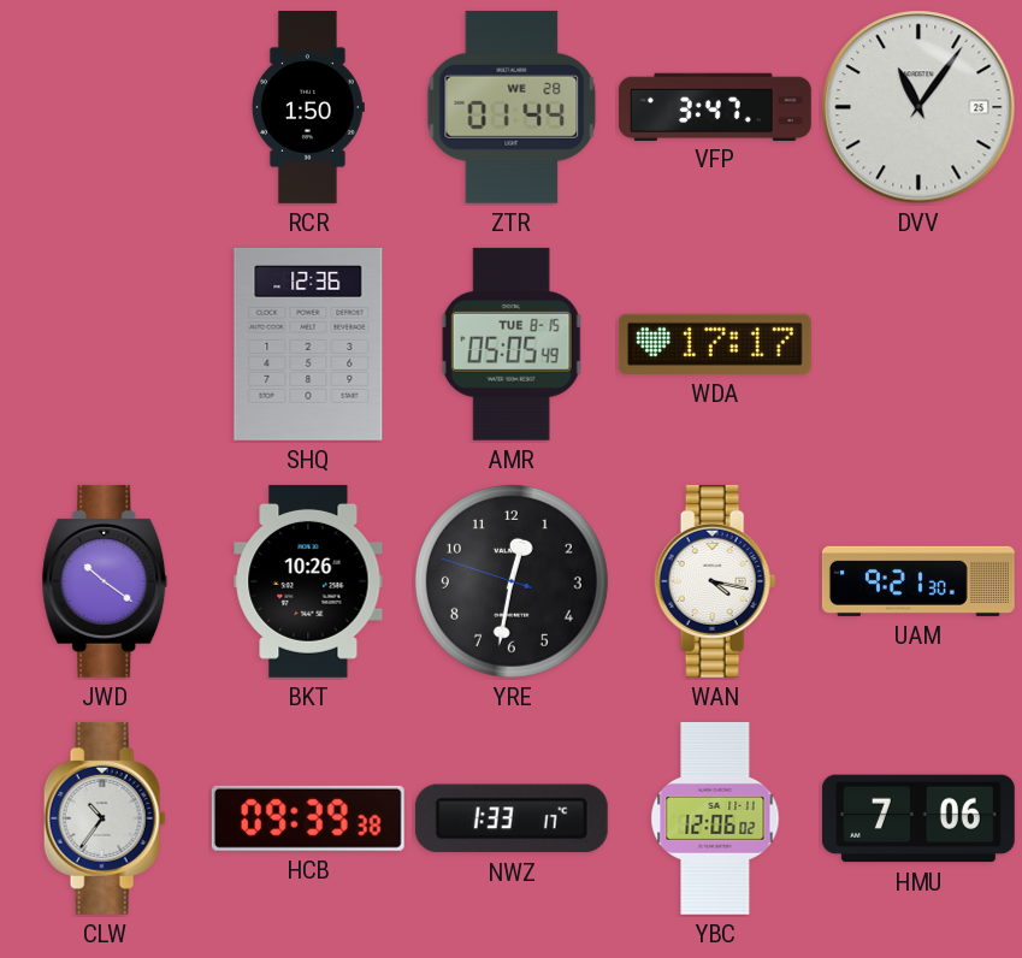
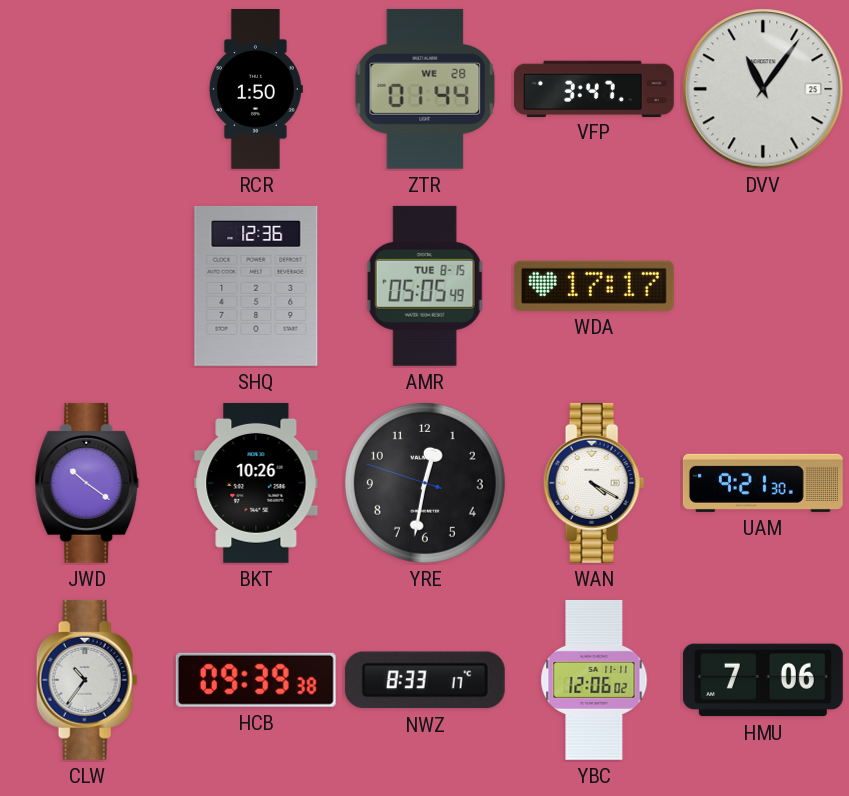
WAN: 4:17 -> 4:20 (594, 483)
NWZ: 1:33 -> 8:33 (425, 680)
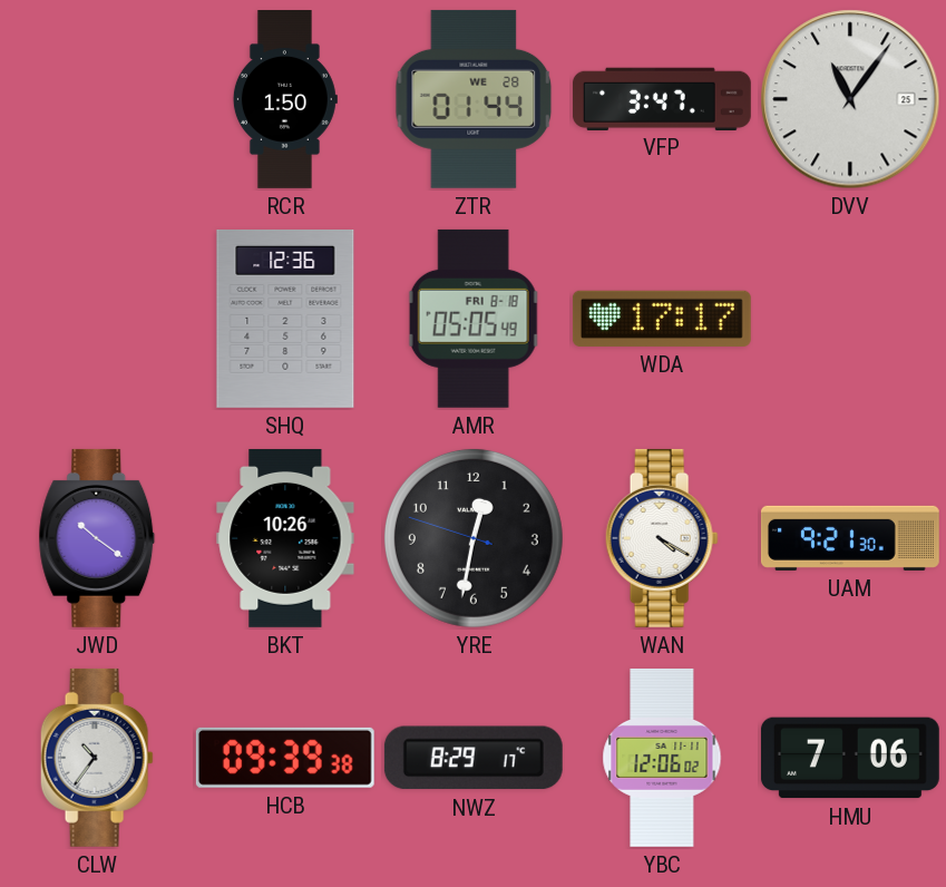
AMR date: TUE 8-15 -> FRI 8-18 (474, 319)
NWZ: 8:33 -> 8:29 (474, 758)
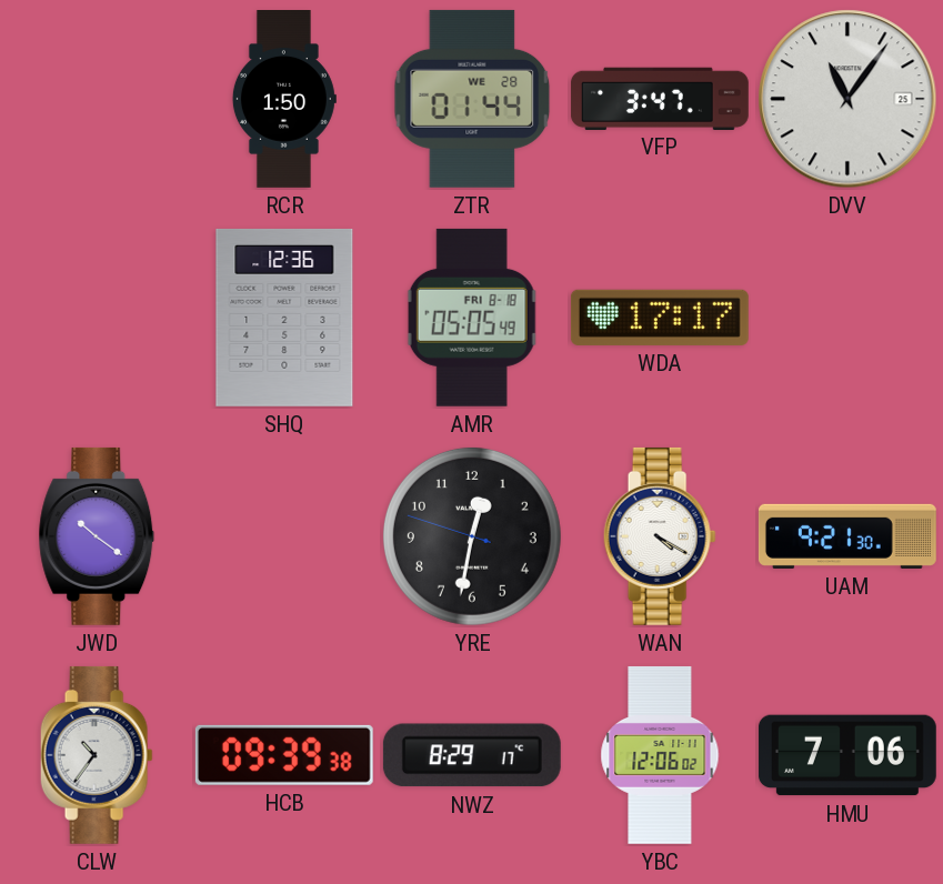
BKT: 10:26 -> none (285, 538)
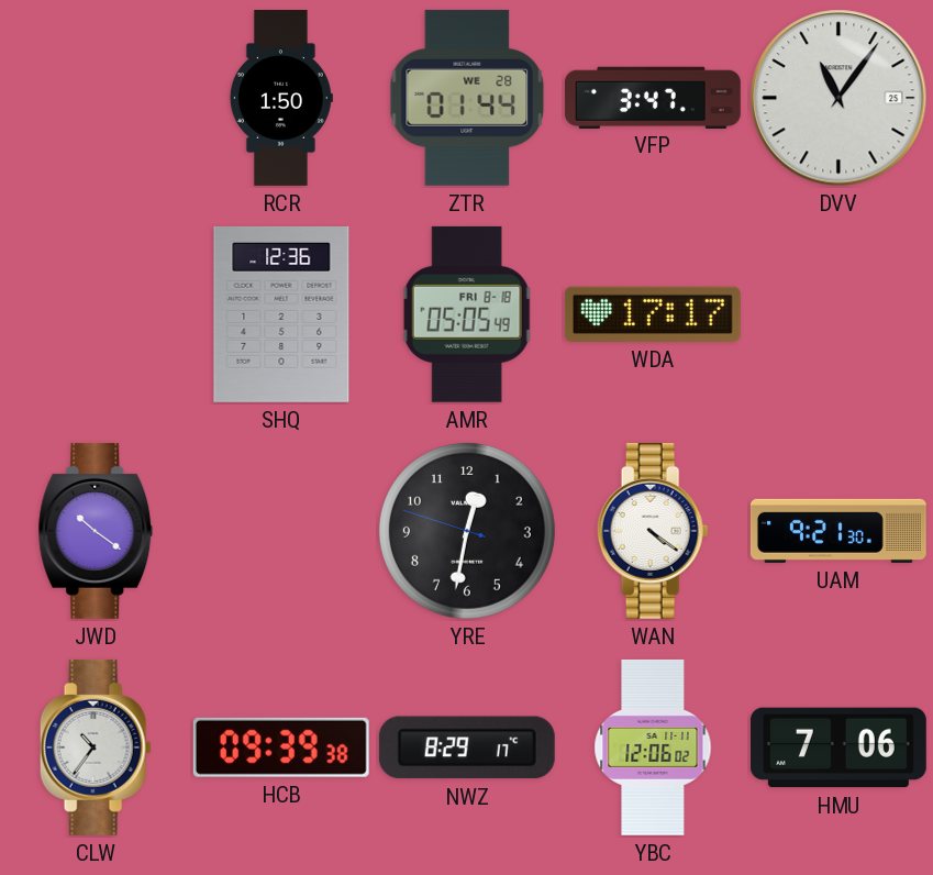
WAN: 4:20 -> 4:21 (653, 531)
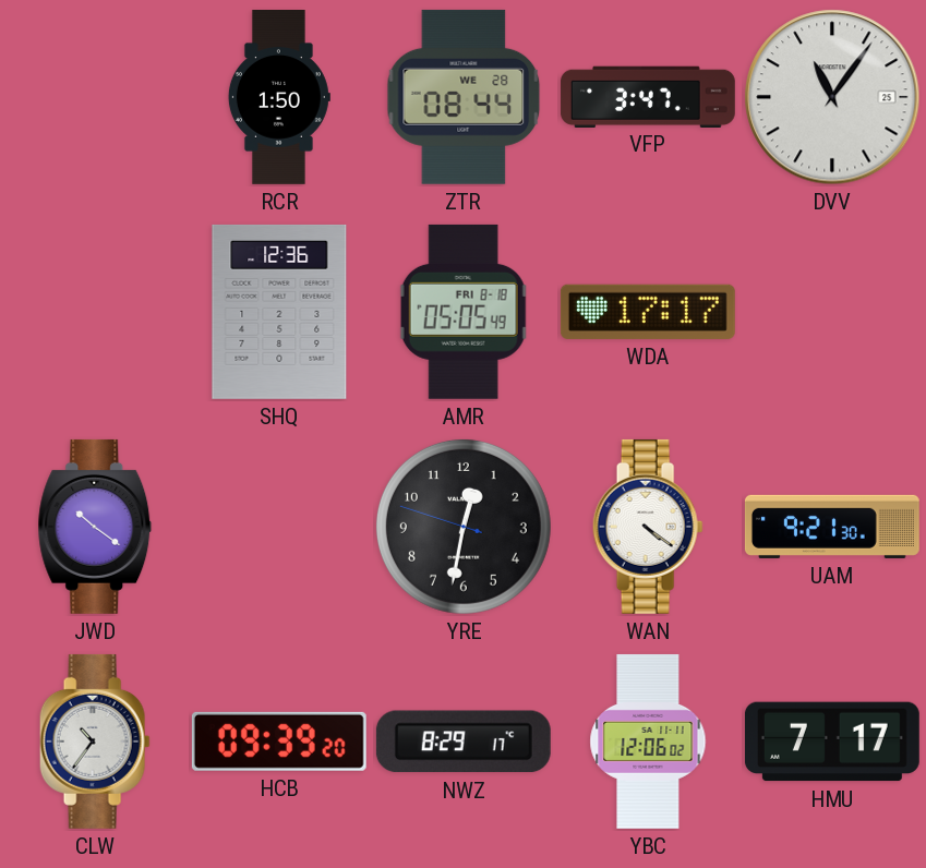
ZTR: 01:44 -> 08:44 (464, 97)
HCB: 09:39:38 -> 09:39:20 (279, 742)
HMU: 7:06 -> 7:17 (832, 742)
